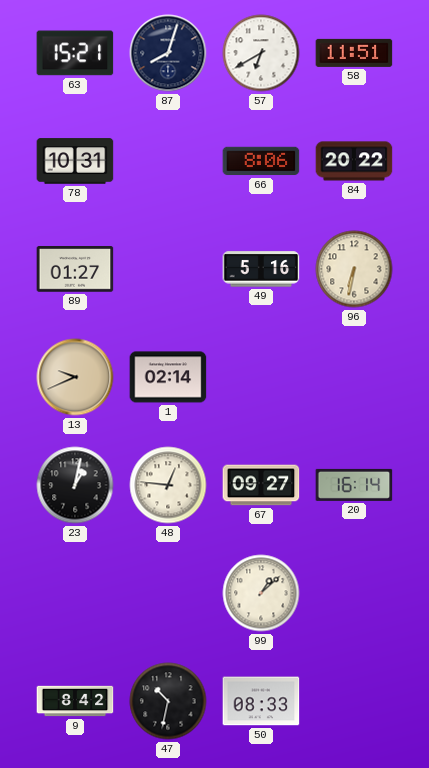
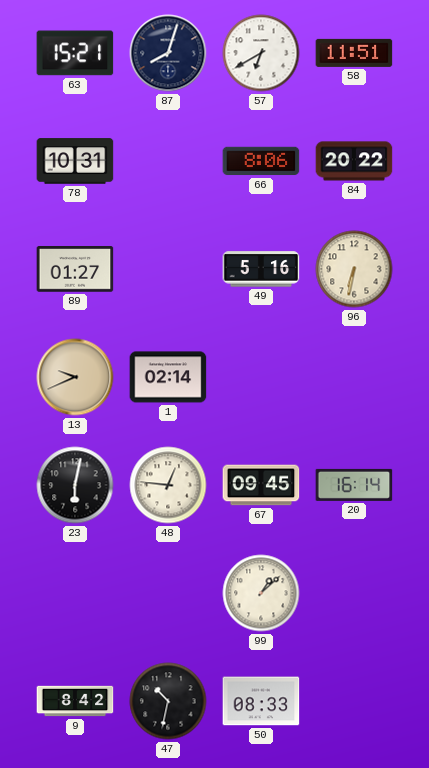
23: 1:02 -> 6:02 (75, 485)
67: 09:27 -> 09:45 (261, 485)
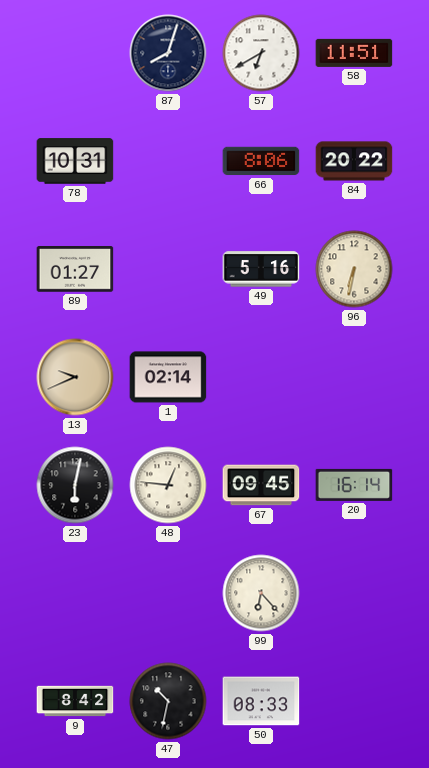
63: 15:21 -> none (75, 53)
99: 1:08 -> 6:23 (261, 593)
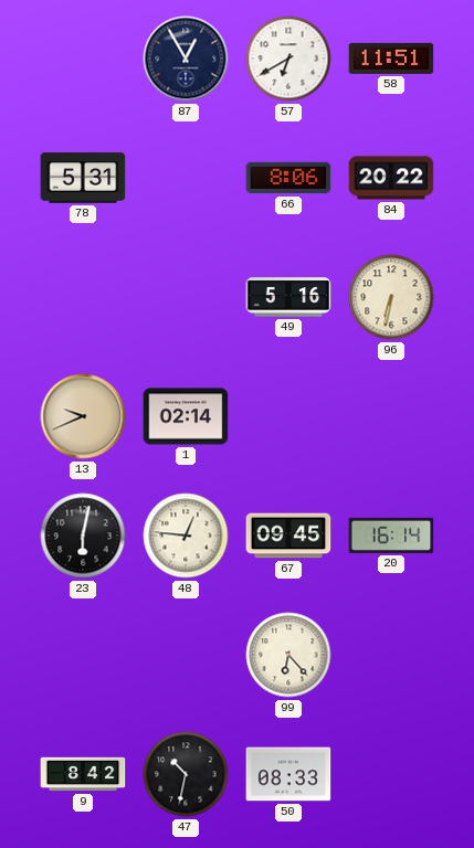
87: 8:03 -> 12:55 (186, 59)
78: 10:31 -> 5:31 (83, 178)
89: 01:27 -> none (75, 270)
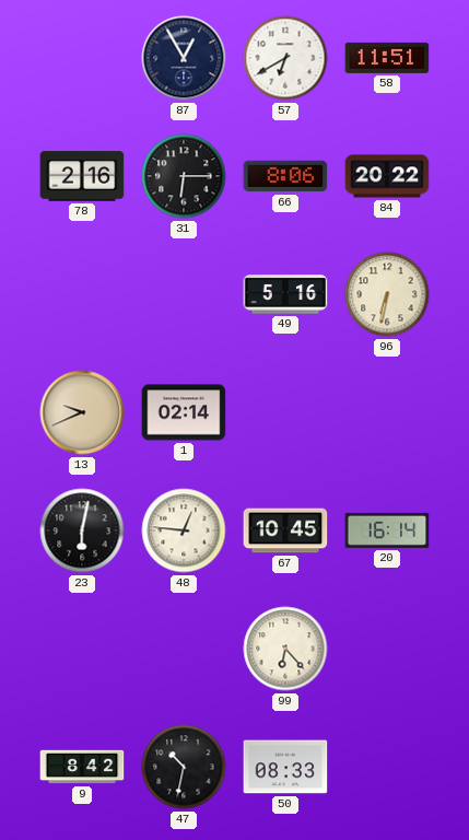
78: 5:31 -> 2:16 (82, 176)
31: none -> 6:15 (184, 176)
67: 09:45 -> 10:45 (285, 530)
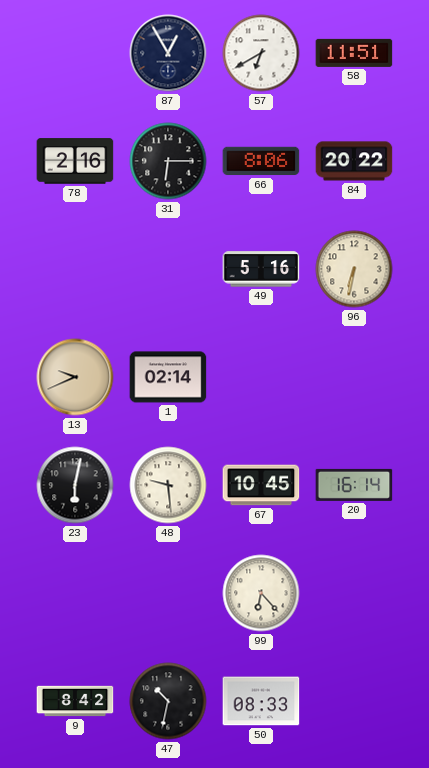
48: 12:46 -> 9:29 (168, 485)
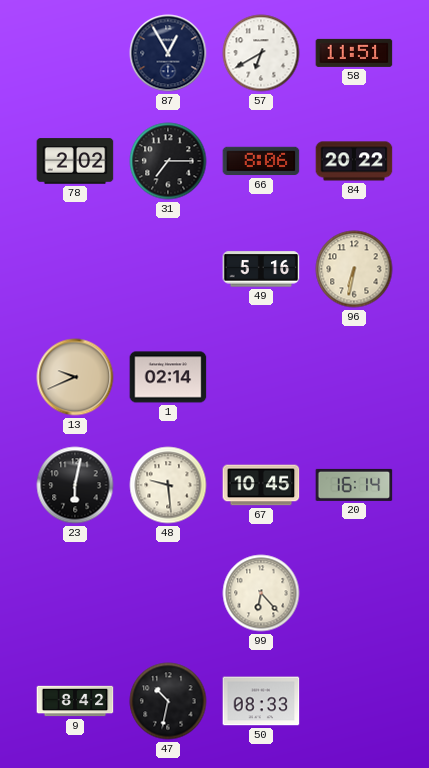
78: 2:16 -> 2:02 (75, 161)
31: 6:15 -> 7:15 (168, 161)
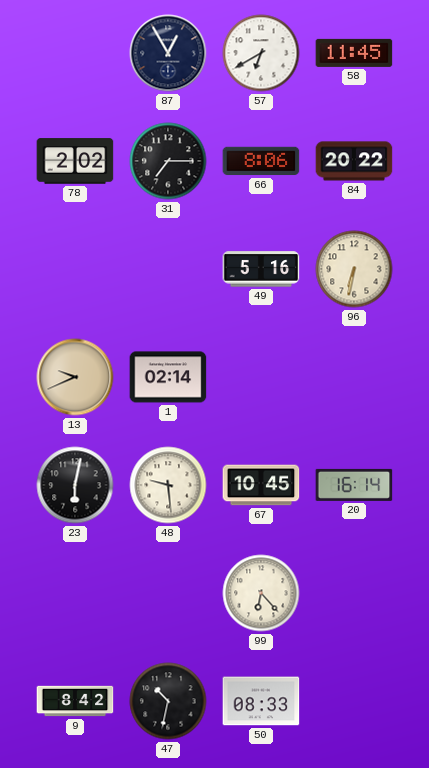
58: 11:51 -> 11:45 (354, 53)
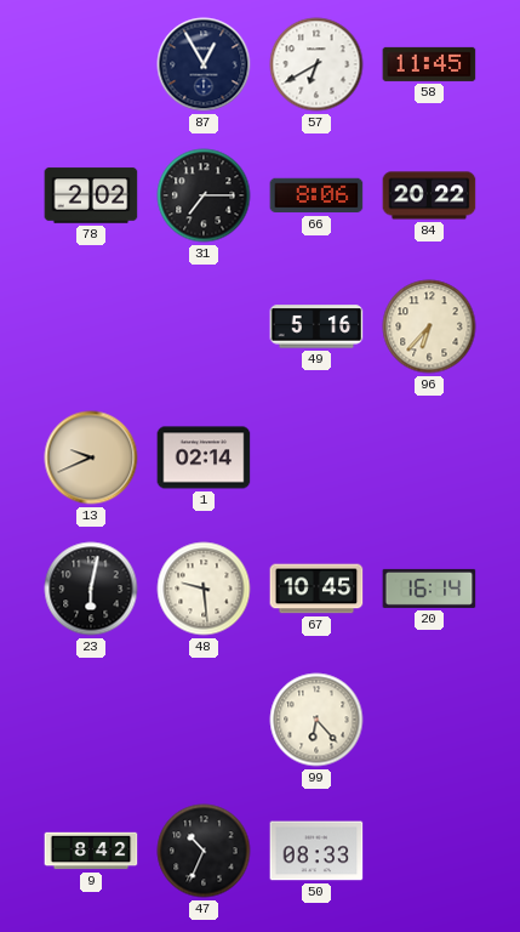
96: 6:32 -> 6:37 (429, 326)
47: 10:32 -> 10:34 (204, 851)
